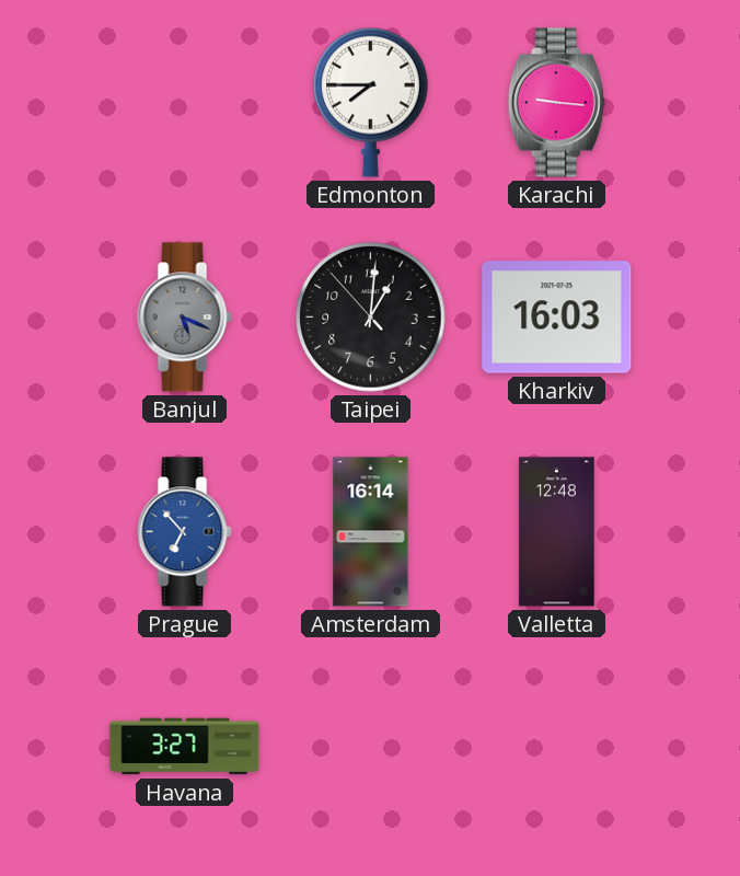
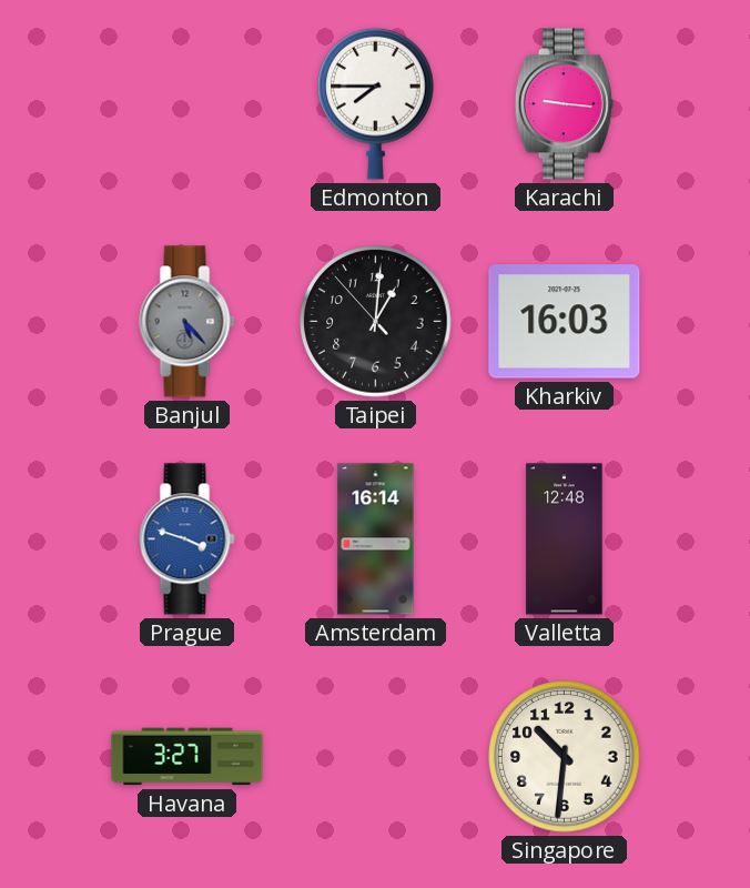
Banjul: 5:19 -> 5:23 (187, 322)
Prague: 6:53 -> 3:48 (187, 539)
Singapore: none -> 10:31 (565, 757)
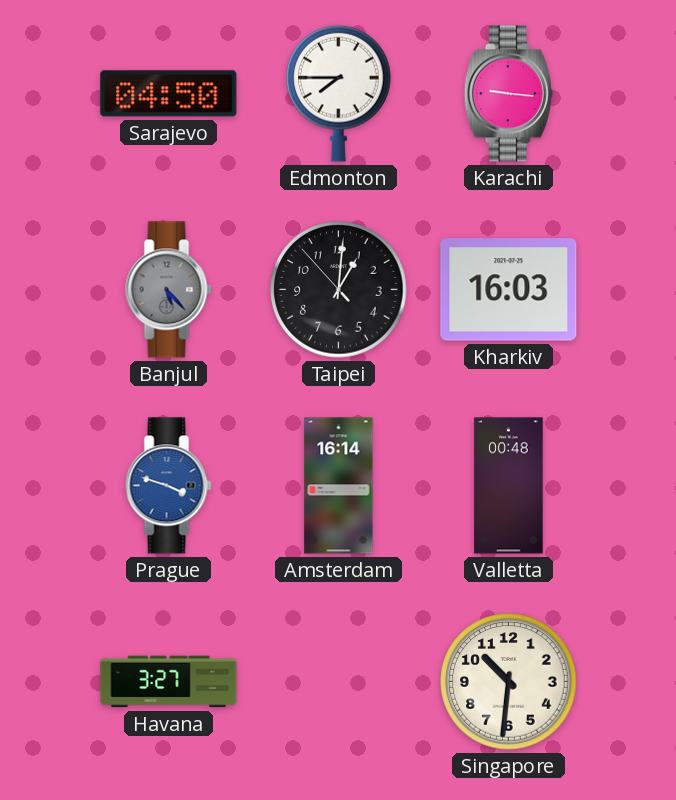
Sarajevo: none -> 04:50 (169, 94)
Valletta: 12:48 -> 00:48 (509, 486)
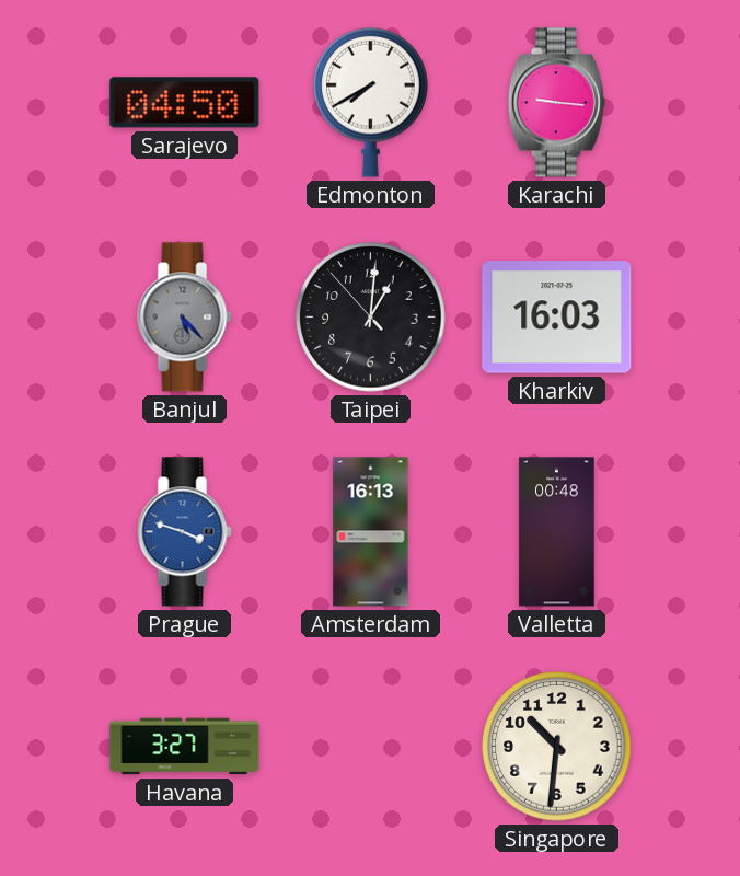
Edmonton: 7:45 -> 7:40 (371, 102)
Amsterdam: 16:14 -> 16:13 (371, 532)
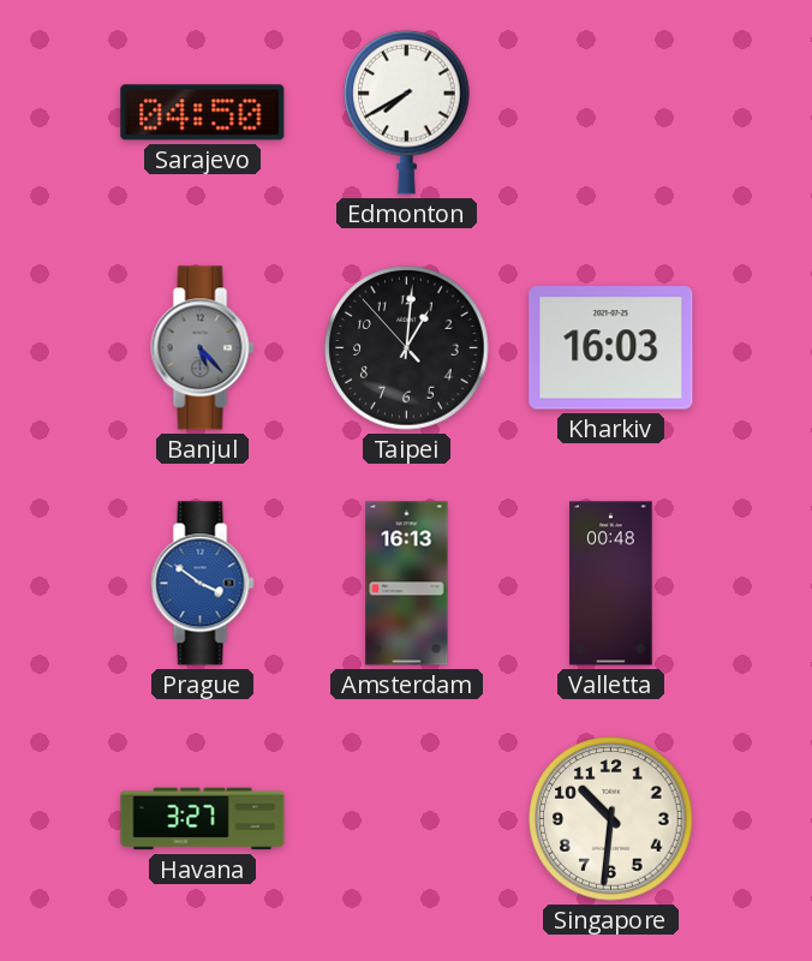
Karachi: 9:16 -> none (556, 103)
Prague: 3:48 -> 3:51 (203, 584)
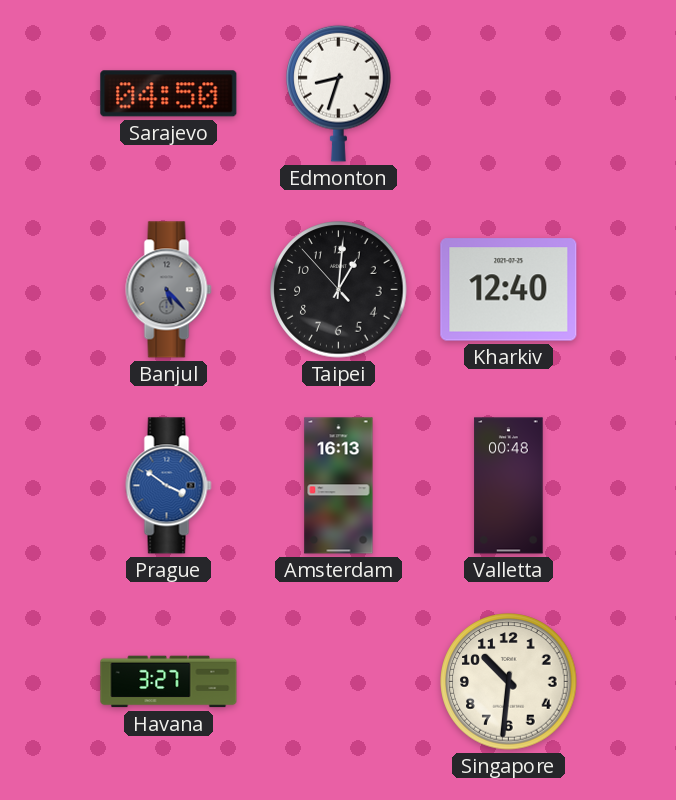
Edmonton: 7:40 -> 8:33 (339, 93)
Kharkiv: 16:03 -> 12:40 (509, 290)
